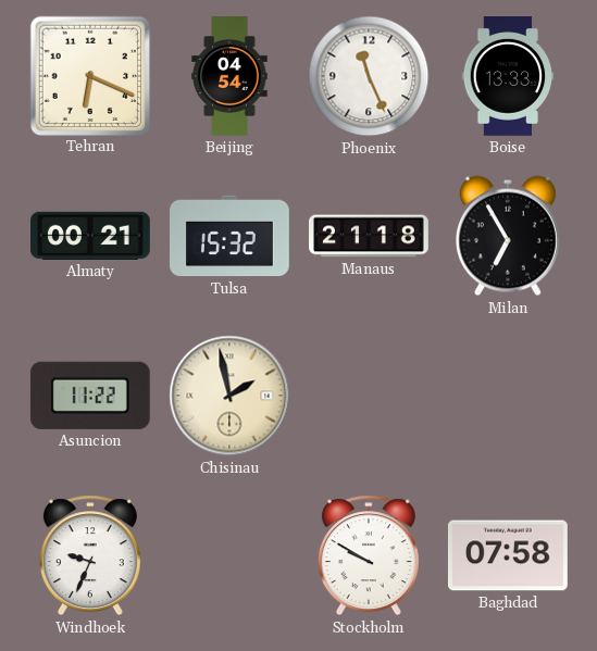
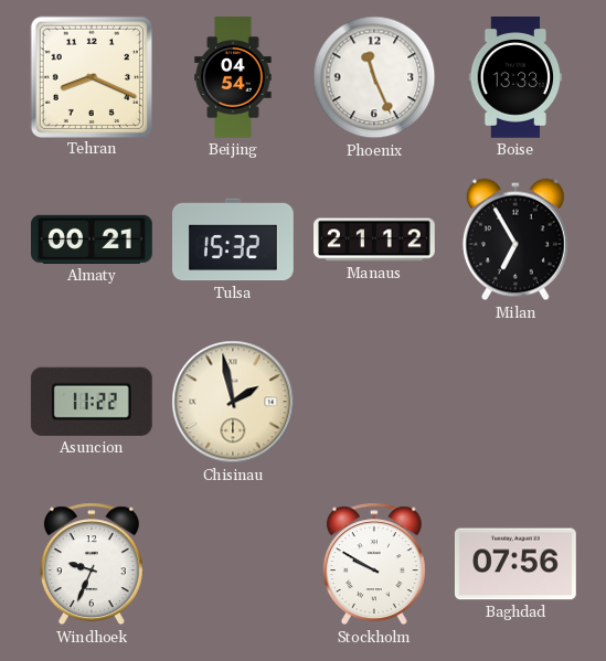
Tehran: 6:19 -> 8:19 (91, 76)
Manaus: 21:18 -> 21:12 (374, 239)
Baghdad: 07:58 -> 07:56 (515, 564)
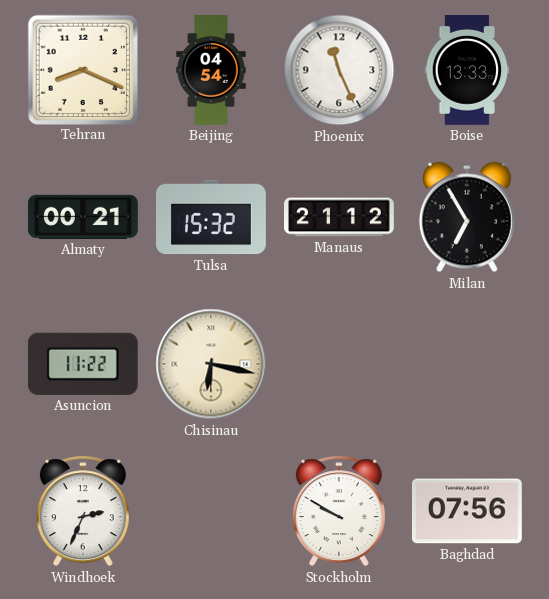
Chisinau: 1:58 -> 6:17 (211, 364)
Windhoek: 9:34 -> 2:34 (83, 511)
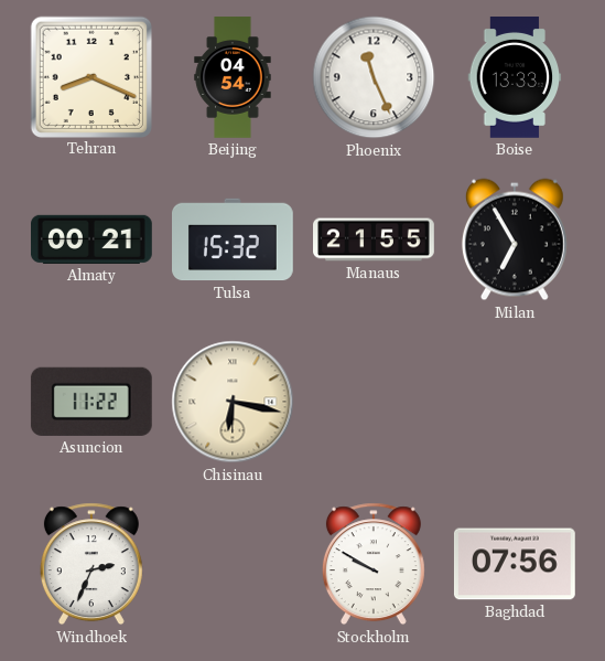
Manaus: 21:12 -> 21:55 (374, 239)
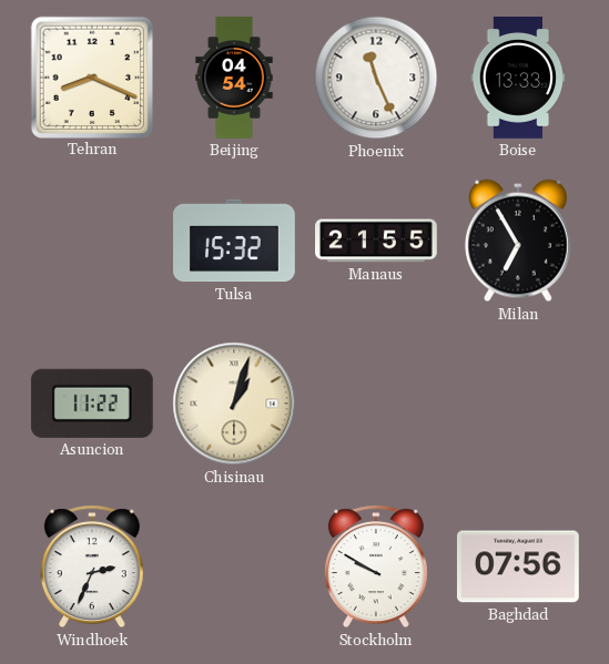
Almaty: 00:21 -> none (93, 239)
Chisinau: 6:17 -> 1:03 (234, 403)
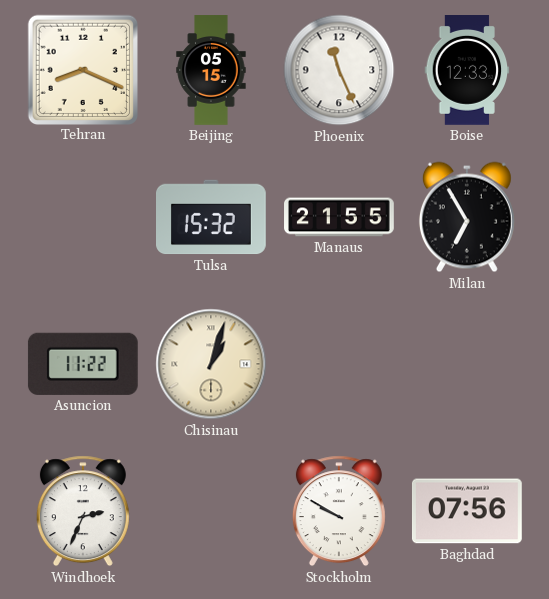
Beijing: 04:54 -> 05:15 (211, 70)
Boise: 13:33 -> 12:33 (467, 71)
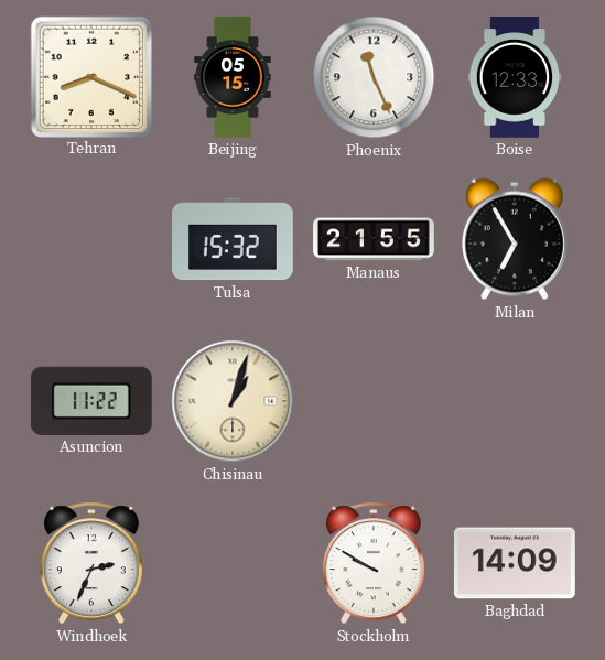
Baghdad: 07:56 -> 14:09 (515, 563)
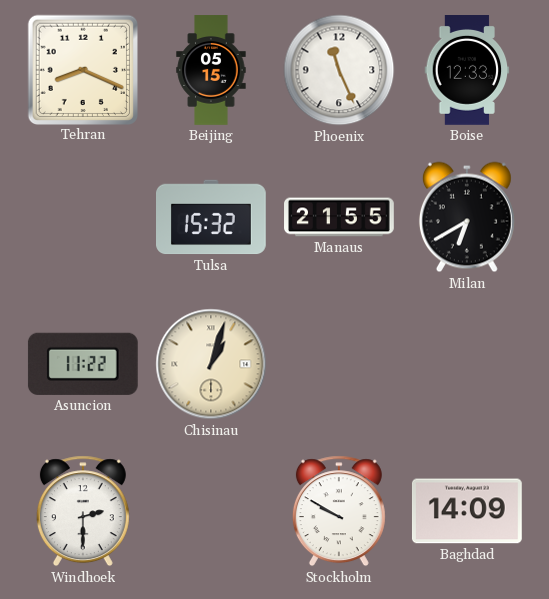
Milan: 6:55 -> 6:40 (467, 217)
Windhoek: 2:34 -> 2:30 (83, 511)
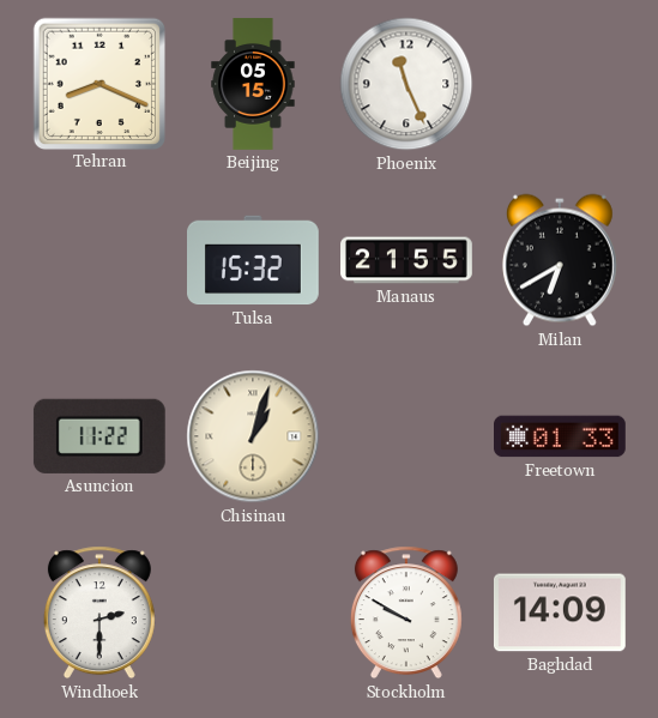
Boise: 12:33 -> none (467, 71)
Freetown: none -> 01:33 (561, 436)
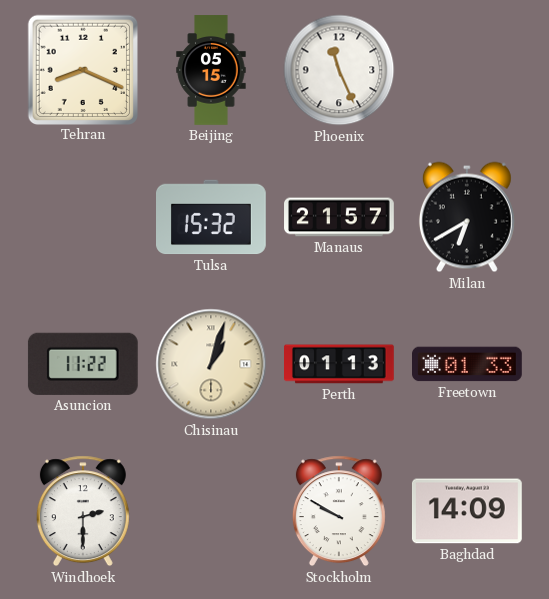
Manaus: 21:55 -> 21:57 (339, 217)
Perth: none -> 01:13 (340, 364)
